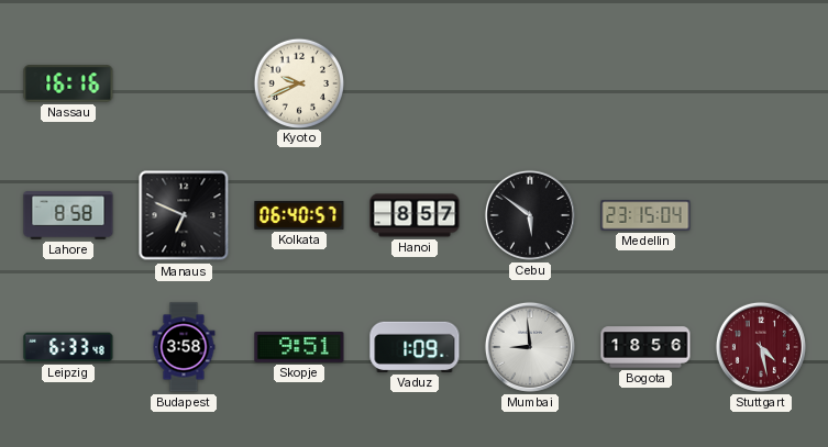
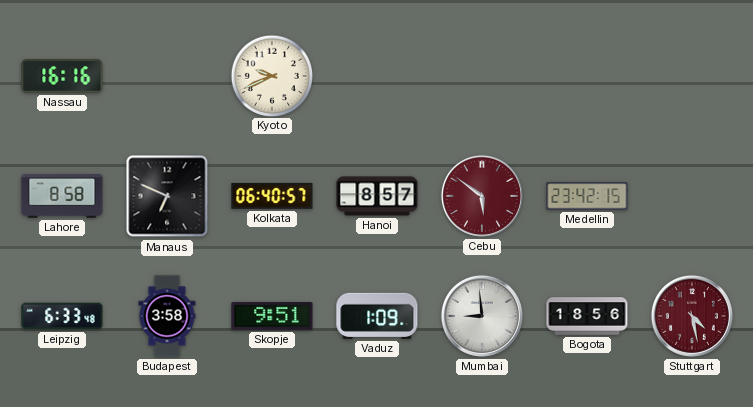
Cebu dial: black -> burgundy (482, 196)
Medellin: 23:15 -> 23:42 (587, 196)
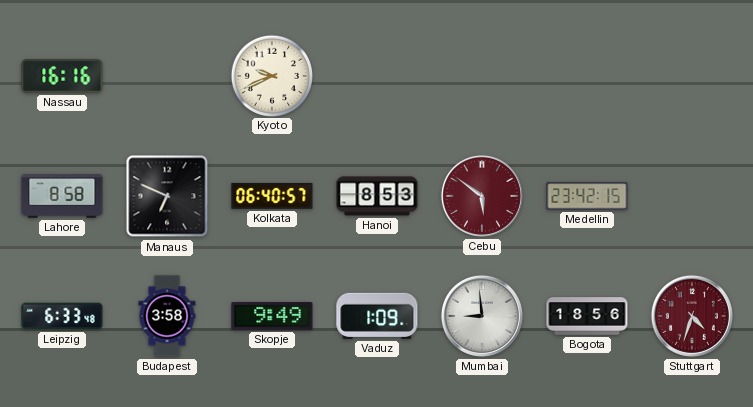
Hanoi: 8:57 -> 8:53 (377, 196)
Skopje: 9:51 -> 9:49 (272, 317)
Stuttgart: 4:28 -> 4:33 (692, 316)
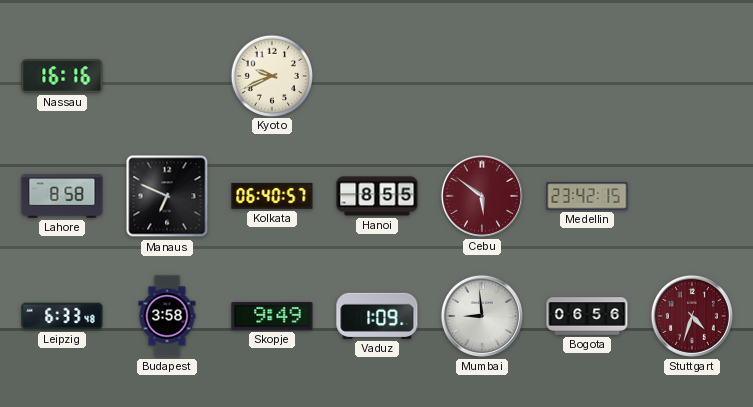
Hanoi: 8:53 -> 8:55 (377, 196)
Bogota: 18:56 -> 06:56 (587, 316)
